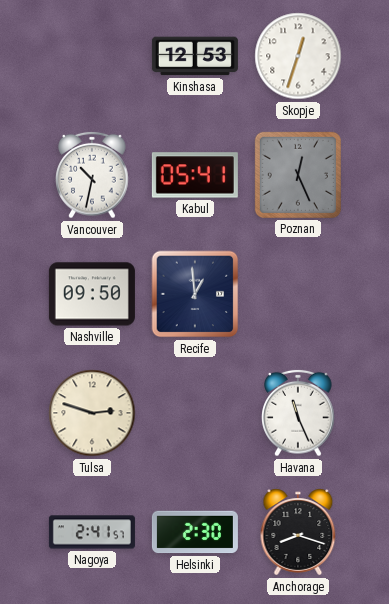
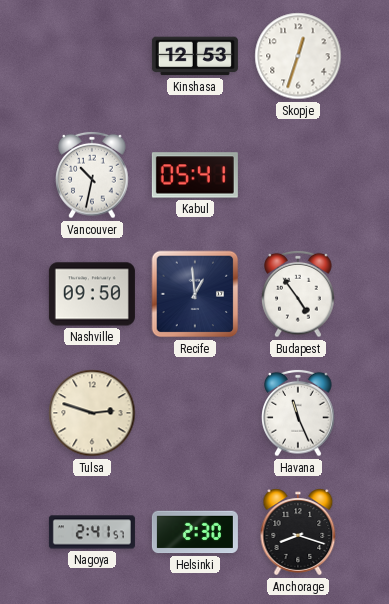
Poznan: 12:26 -> none (298, 175)
Budapest: none -> 4:54 (298, 294)
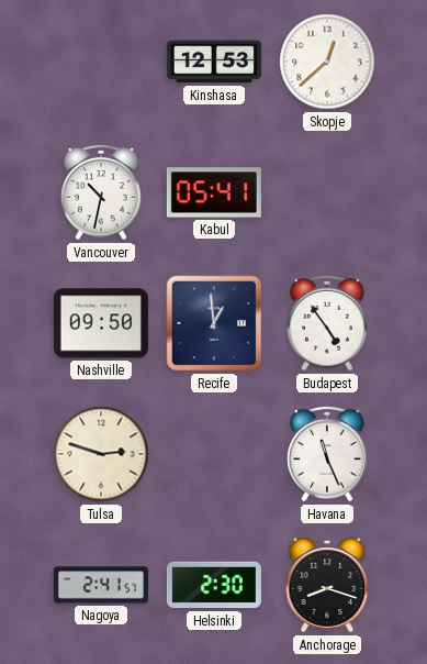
Skopje: 12:33 -> 12:38 (327, 62)
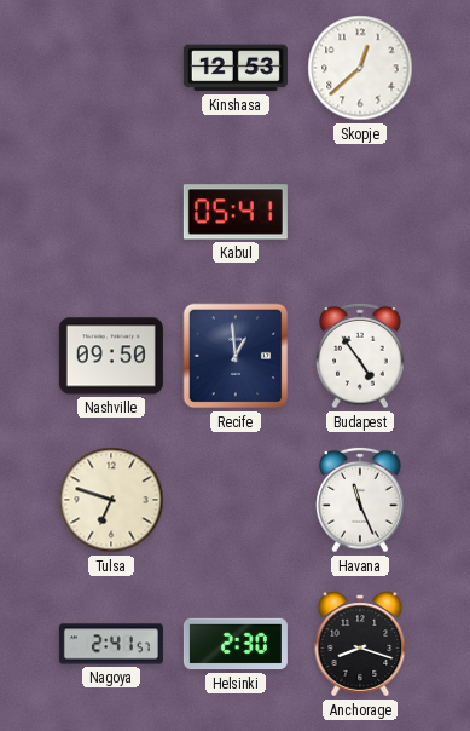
Vancouver: 10:32 -> none (101, 192)
Tulsa: 2:48 -> 6:48 (111, 500)
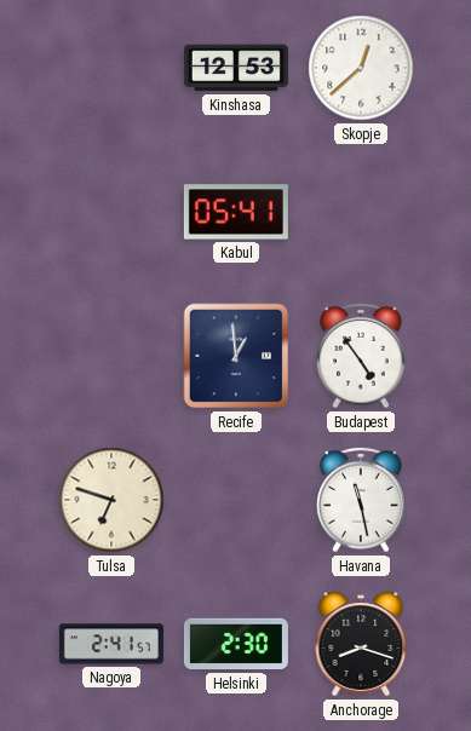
Nashville: 09:50 -> none (111, 356)
Havana: 11:26 -> 11:28 (361, 500)
